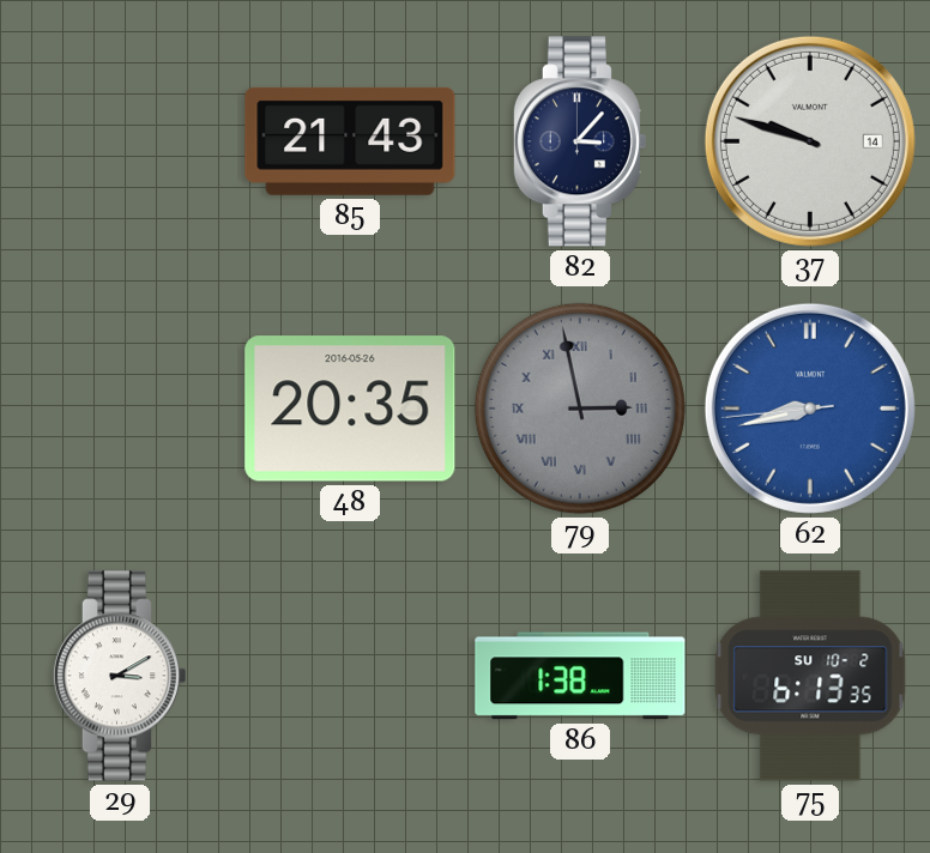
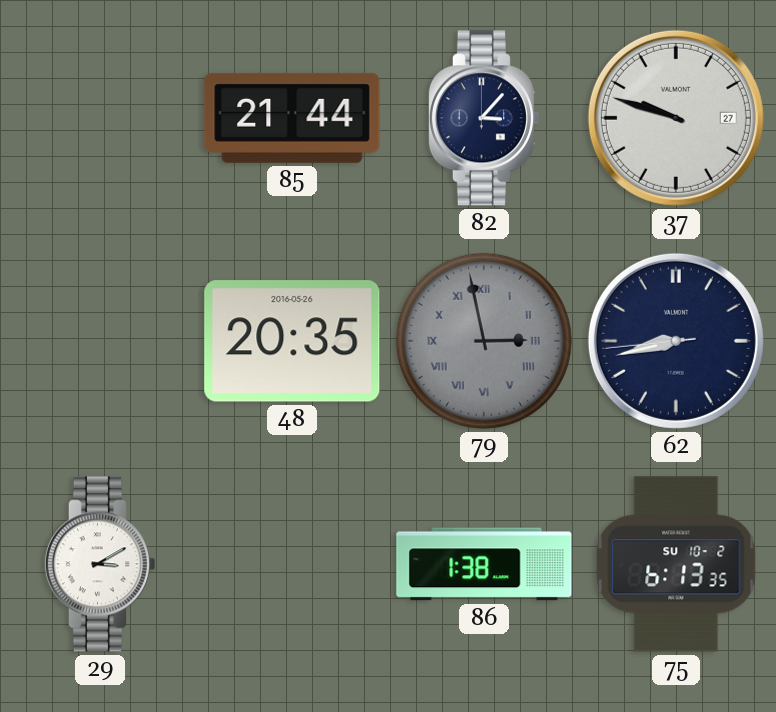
85: 21:43 -> 21:44 (292, 118)
37 date: 14 -> 27 (676, 118)
62 dial: blue -> navy (676, 341)
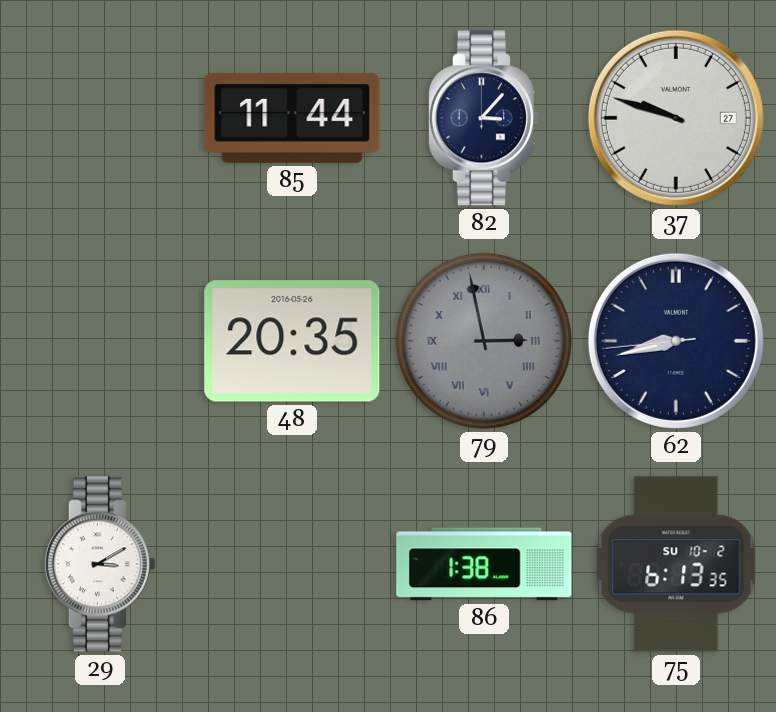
85: 21:44 -> 11:44 (292, 118)
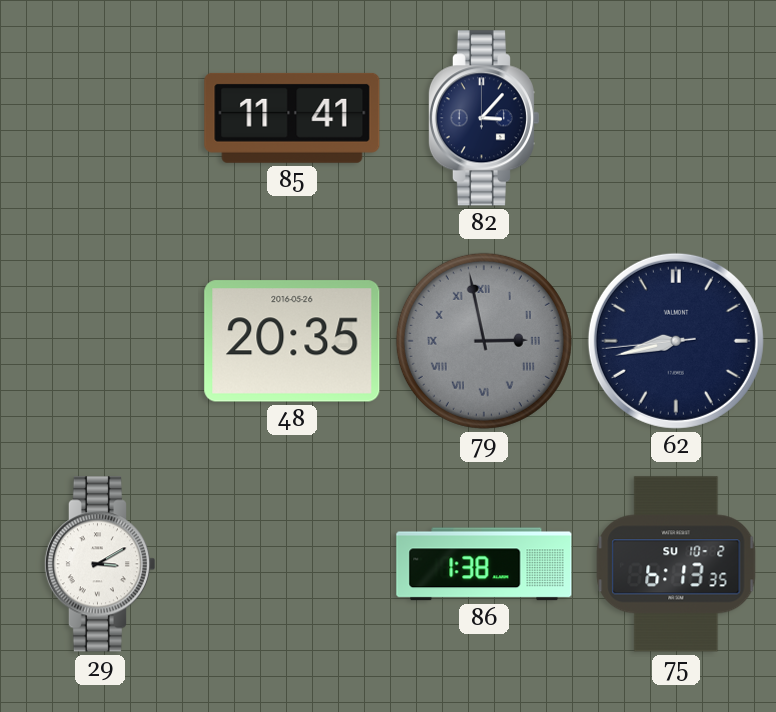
85: 11:44 -> 11:41 (292, 118)
37: 9:48 -> none (676, 118)
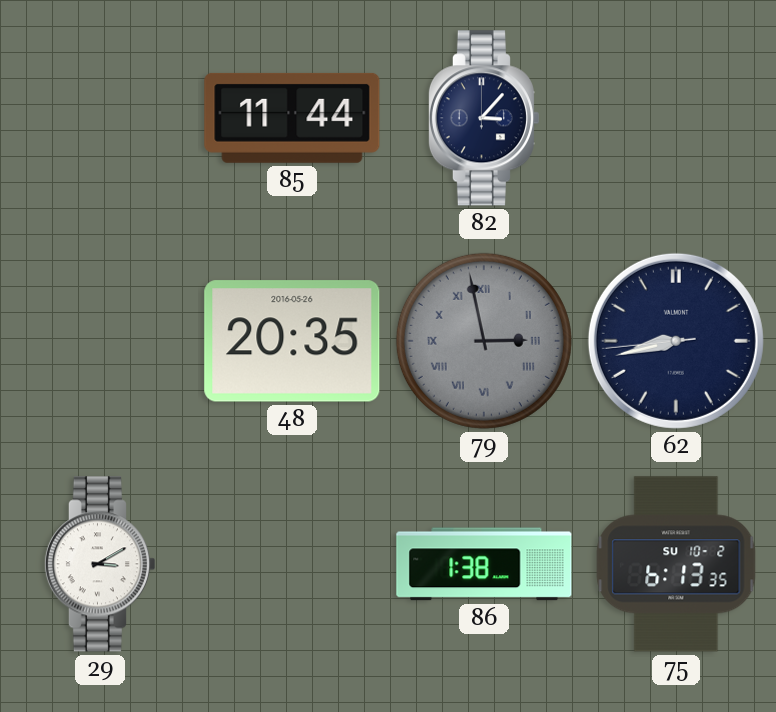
85: 11:41 -> 11:44 (292, 118)
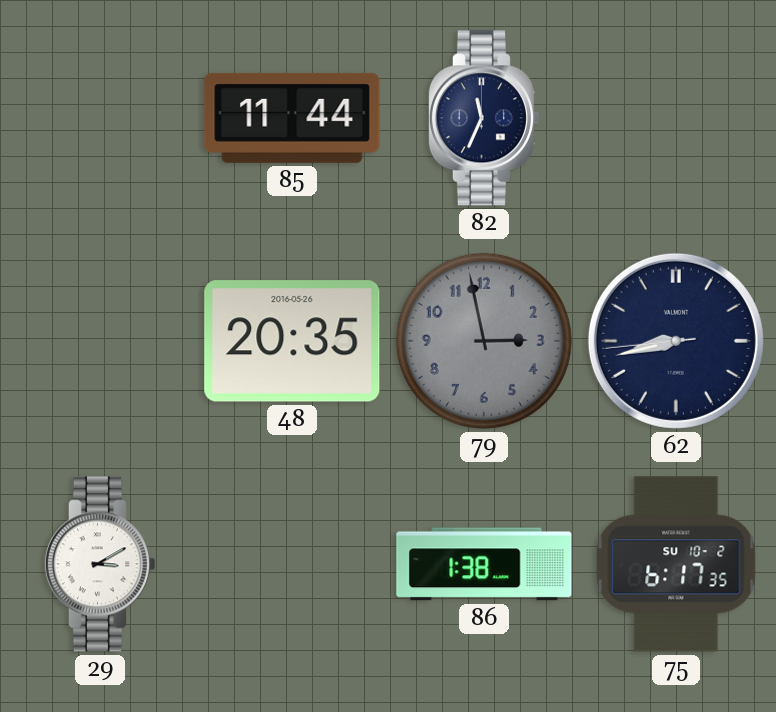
82: 3:07 -> 11:34 (483, 118)
79 numerals: Roman -> Arabic (484, 341)
75: 6:13 -> 6:17 (676, 564)
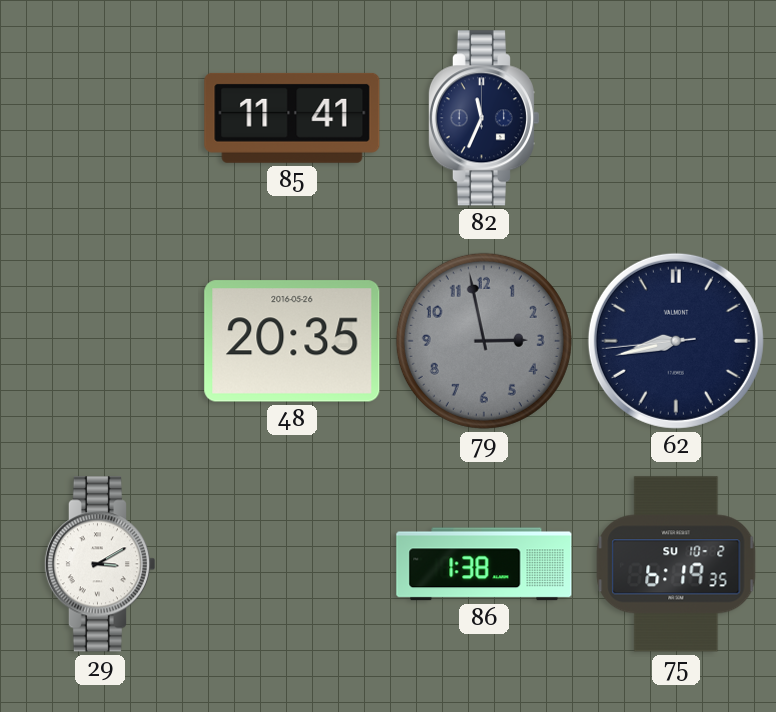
85: 11:44 -> 11:41 (292, 118)
75: 6:17 -> 6:19 (676, 564)
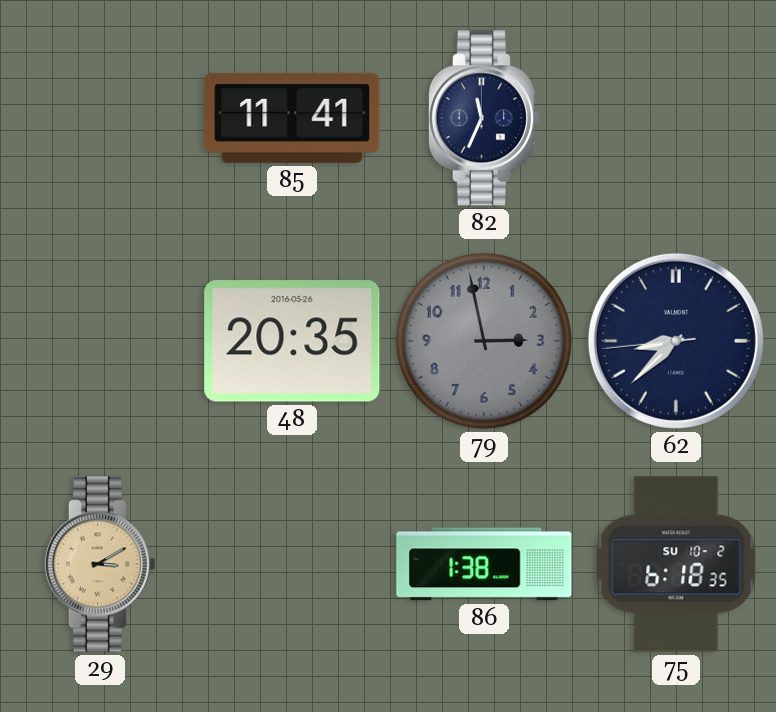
62: 8:42 -> 8:37 (676, 341)
29 dial: white -> champagne (99, 564)
75: 6:19 -> 6:18 (676, 564)
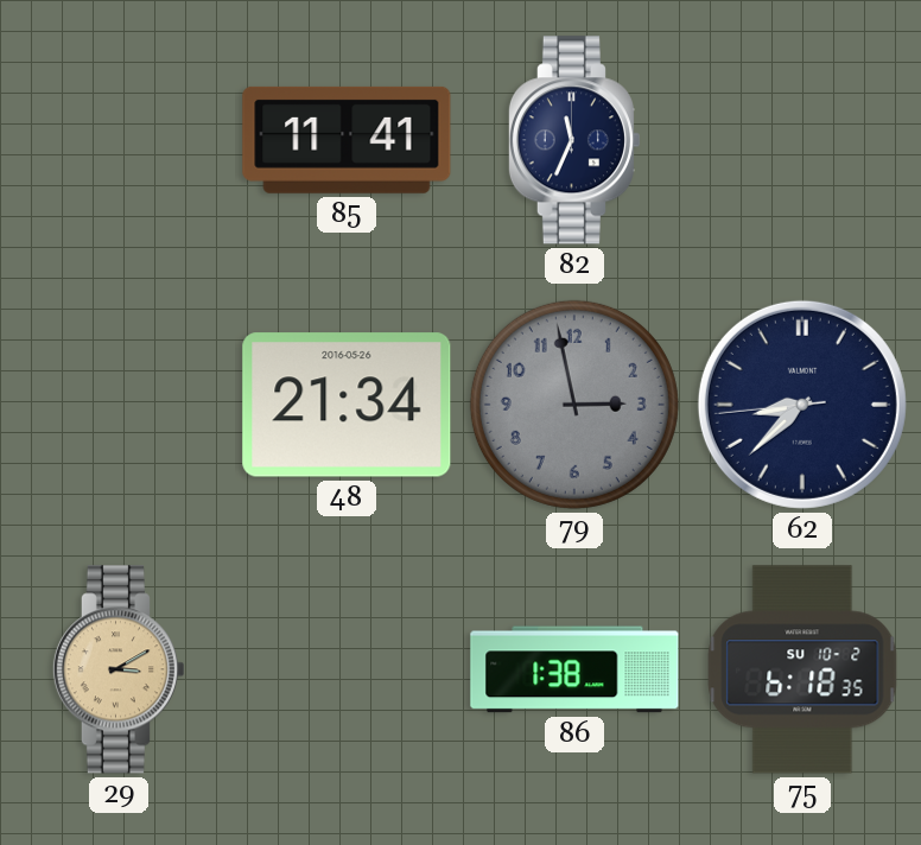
48: 20:35 -> 21:34 (347, 405)
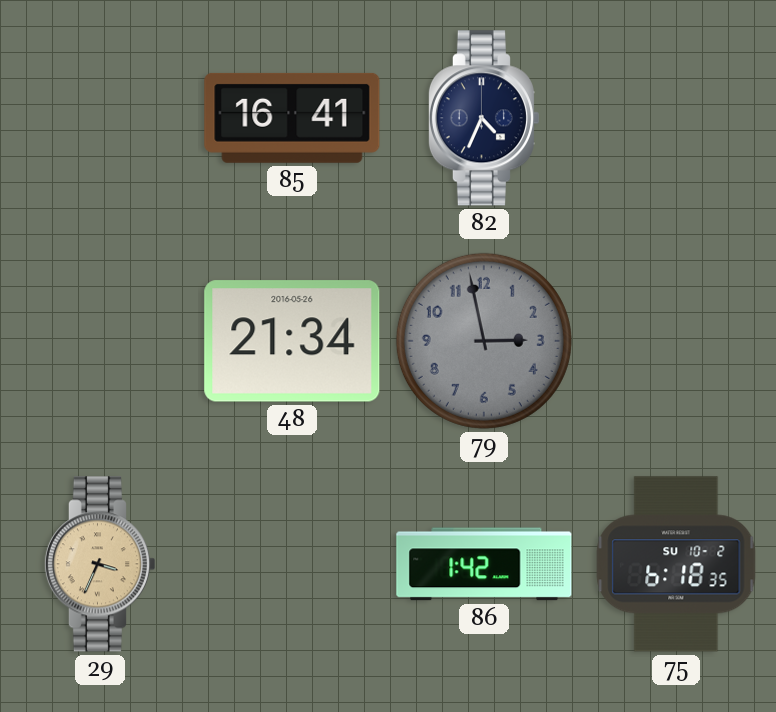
85: 11:41 -> 16:41 (292, 118)
82: 11:34 -> 4:34 (483, 118)
62: 8:37 -> none (802, 405)
29: 3:10 -> 3:34 (99, 564)
86: 1:38 -> 1:42 (484, 564)
